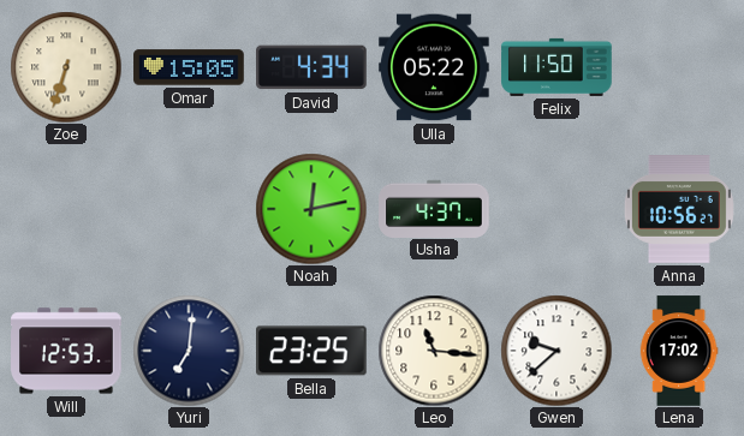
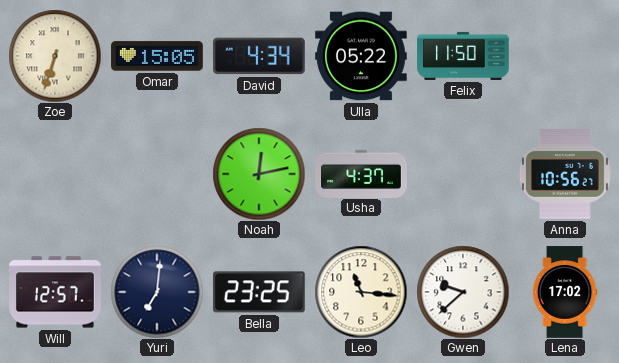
Will: 12:53 -> 12:57 (55, 292)
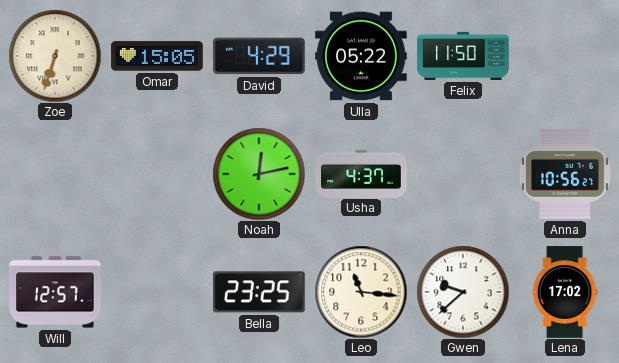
David: 4:34 -> 4:29 (259, 56)
Yuri: 7:01 -> none (157, 292)
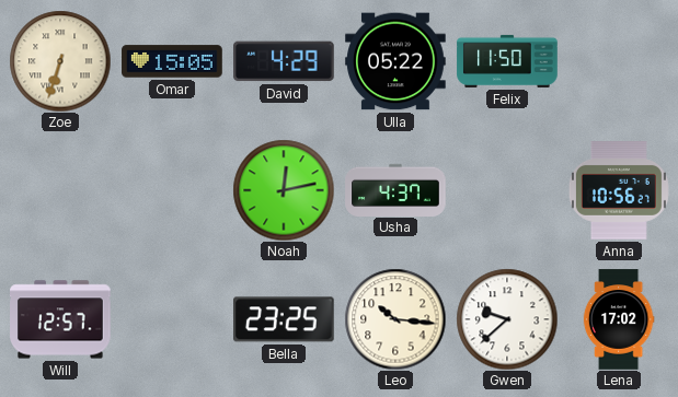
Leo: 11:16 -> 10:16 (395, 319)
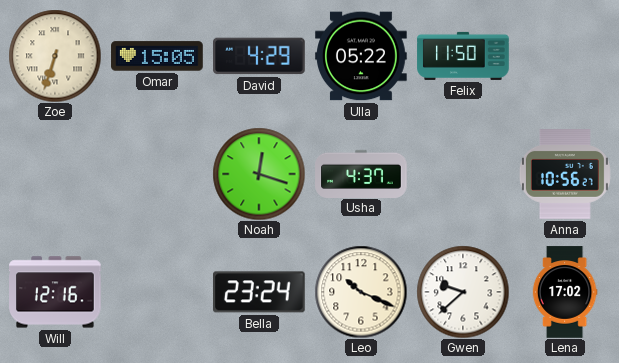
Noah: 12:13 -> 12:18 (259, 174)
Will: 12:57 -> 12:16 (55, 292)
Bella: 23:25 -> 23:24 (260, 292)
Leo: 10:16 -> 10:19 (361, 292)
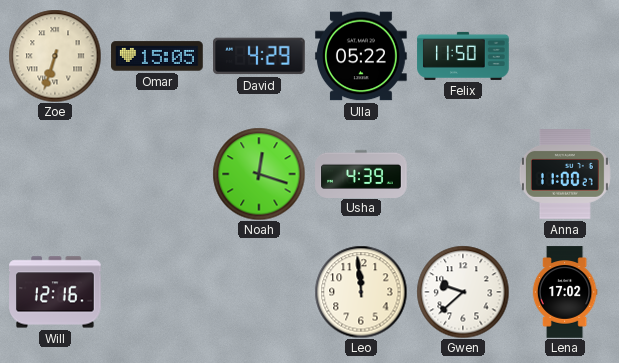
Usha: 4:37 -> 4:39 (361, 173)
Anna: 10:56 -> 11:00 (565, 175)
Bella: 23:24 -> none (260, 292)
Leo: 10:19 -> 11:59 (361, 292)
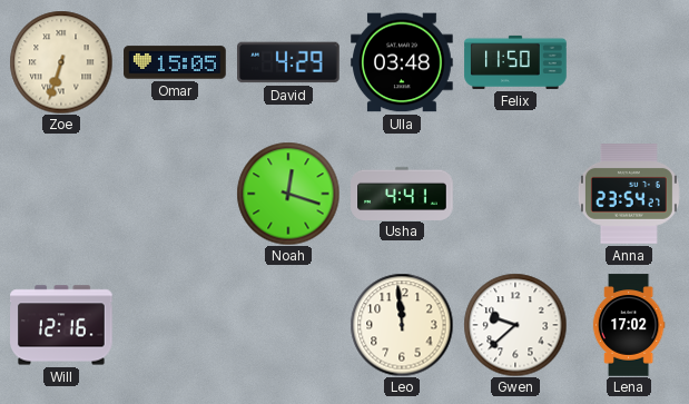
Ulla: 05:22 -> 03:48 (402, 62)
Usha: 4:39 -> 4:41 (402, 193)
Anna: 11:00 -> 23:54 (629, 195)
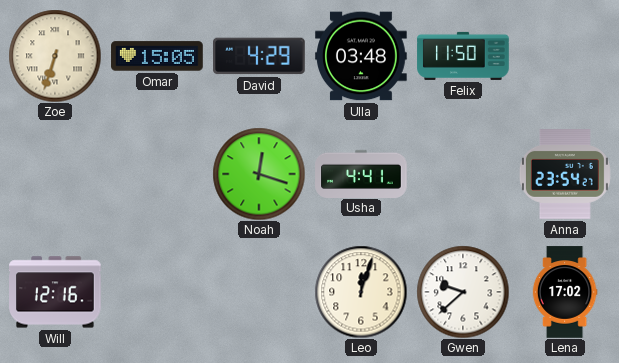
Leo: 11:59 -> 12:03 (361, 292)
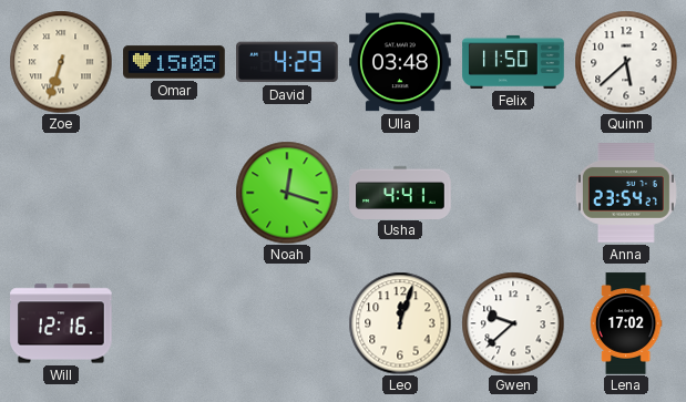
Quinn: none -> 5:38 (626, 62)
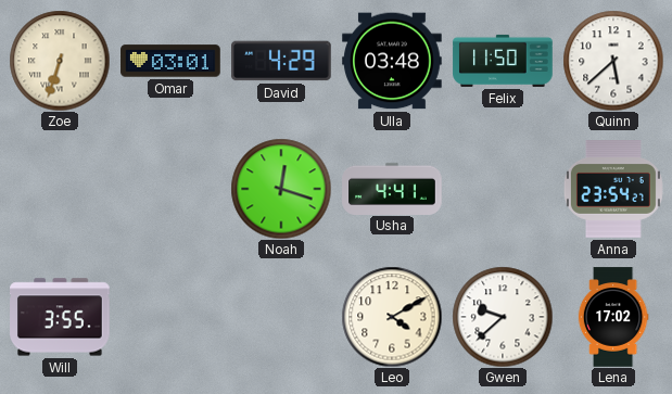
Omar: 15:05 -> 03:01 (170, 61)
Will: 12:16 -> 3:55 (60, 317)
Leo: 12:03 -> 4:10 (392, 317)
